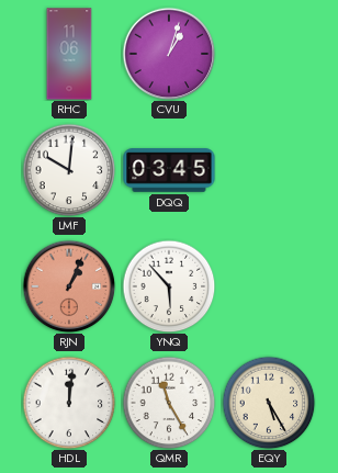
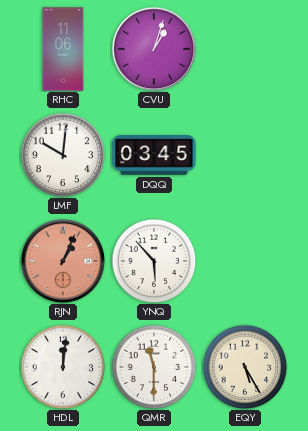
QMR: 11:25 -> 11:30 (154, 367)
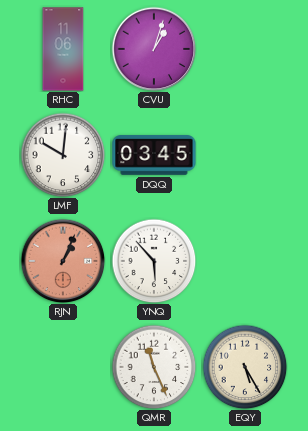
HDL: 12:01 -> none (63, 367)
QMR: 11:30 -> 11:26 (154, 367)
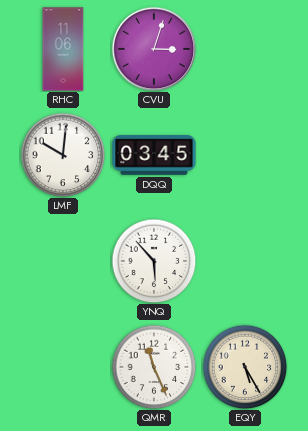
CVU: 1:03 -> 3:03 (154, 49)
RJN: 1:04 -> none (63, 261)
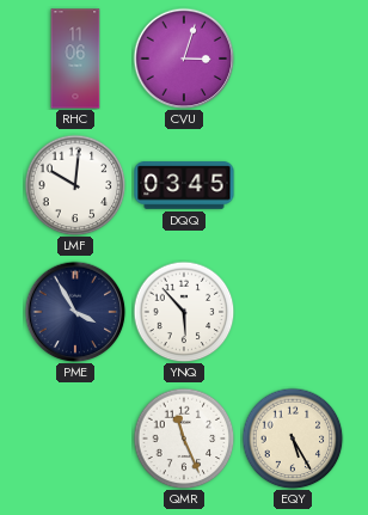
PME: none -> 3:55 (75, 312)
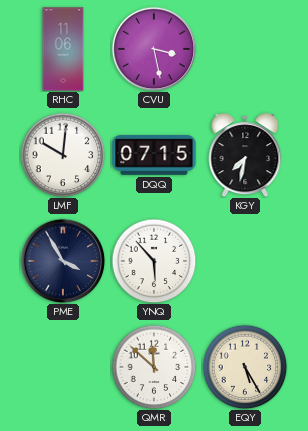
CVU: 3:03 -> 3:28 (154, 49)
DQQ: 03:45 -> 07:15 (154, 155)
KGY: none -> 7:32 (245, 155)
QMR: 11:26 -> 11:52 (154, 367)
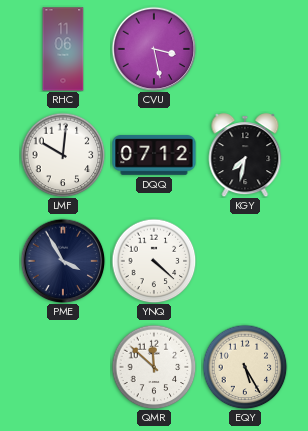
DQQ: 07:15 -> 07:12 (154, 155)
YNQ: 5:53 -> 4:22 (154, 261)
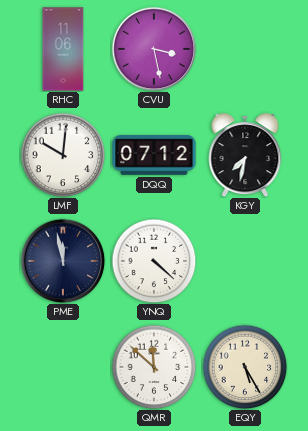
PME: 3:55 -> 11:58 (63, 261)
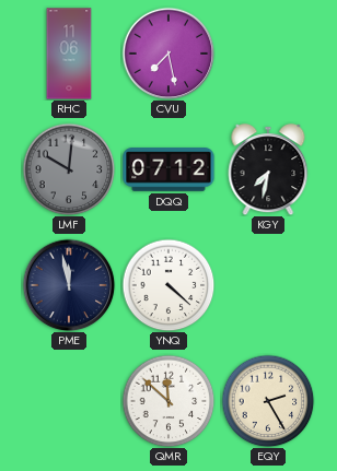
CVU: 3:28 -> 7:28 (168, 54)
LMF dial: white -> grey (69, 169)
EQY: 5:25 -> 2:25 (268, 401)
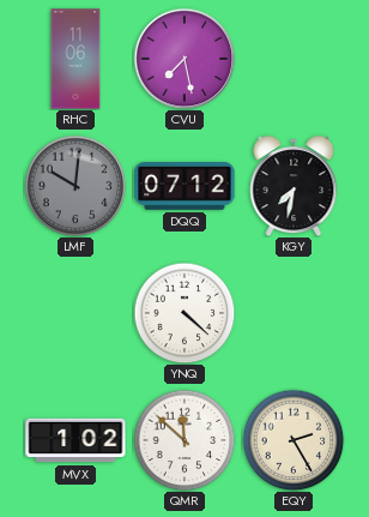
PME: 11:58 -> none (69, 285)
MVX: none -> 1:02 (75, 440)
